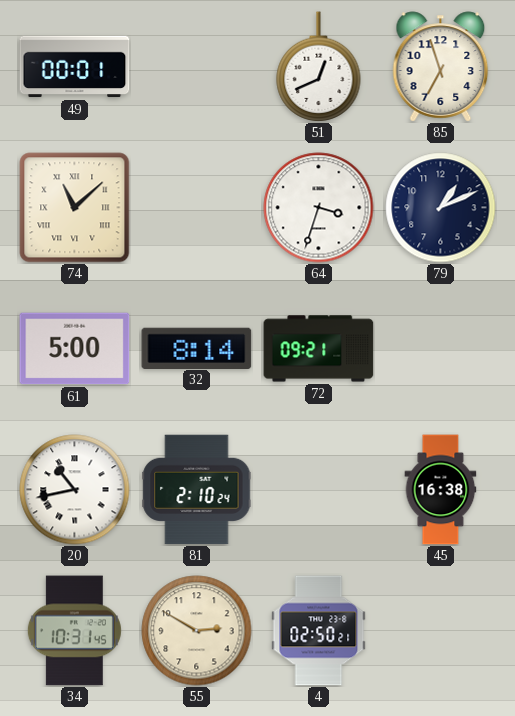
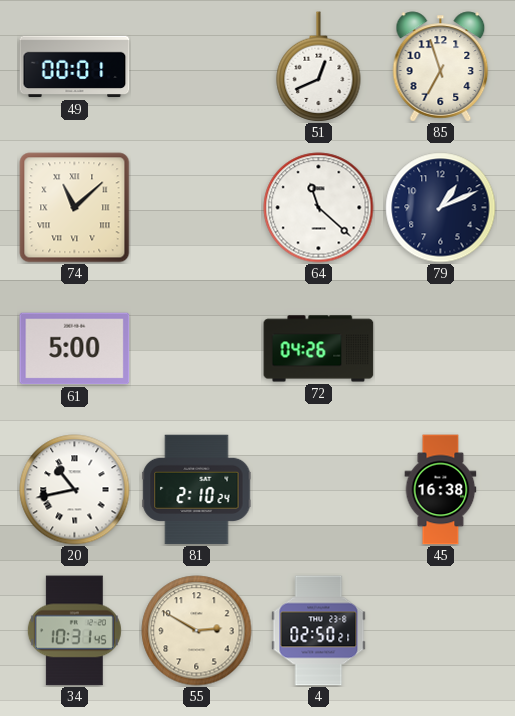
64: 3:33 -> 11:22 (319, 208)
32: 8:14 -> none (197, 348)
72: 09:21 -> 04:26 (319, 349)
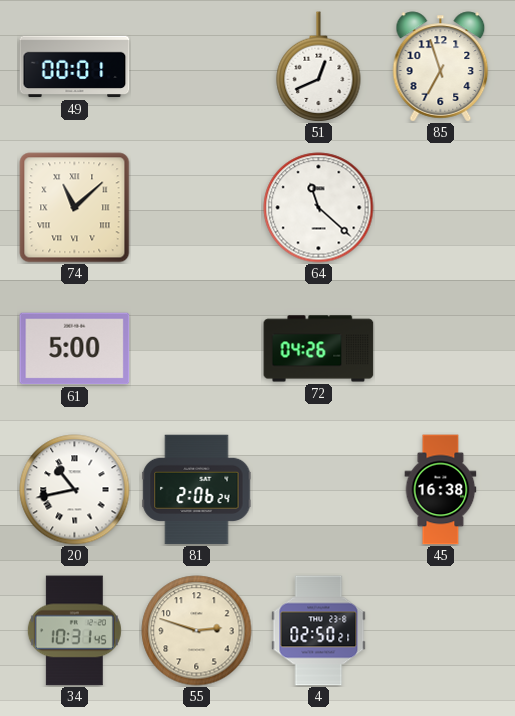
79: 1:11 -> none (441, 208)
81: 2:10 -> 2:06 (197, 490)
55: 2:50 -> 2:48 (197, 631)
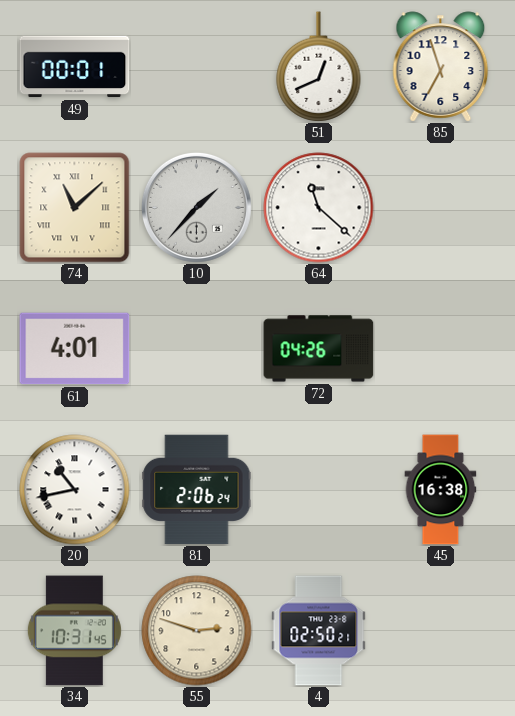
10: none -> 1:37 (196, 207)
61: 5:00 -> 4:01 (75, 349)
